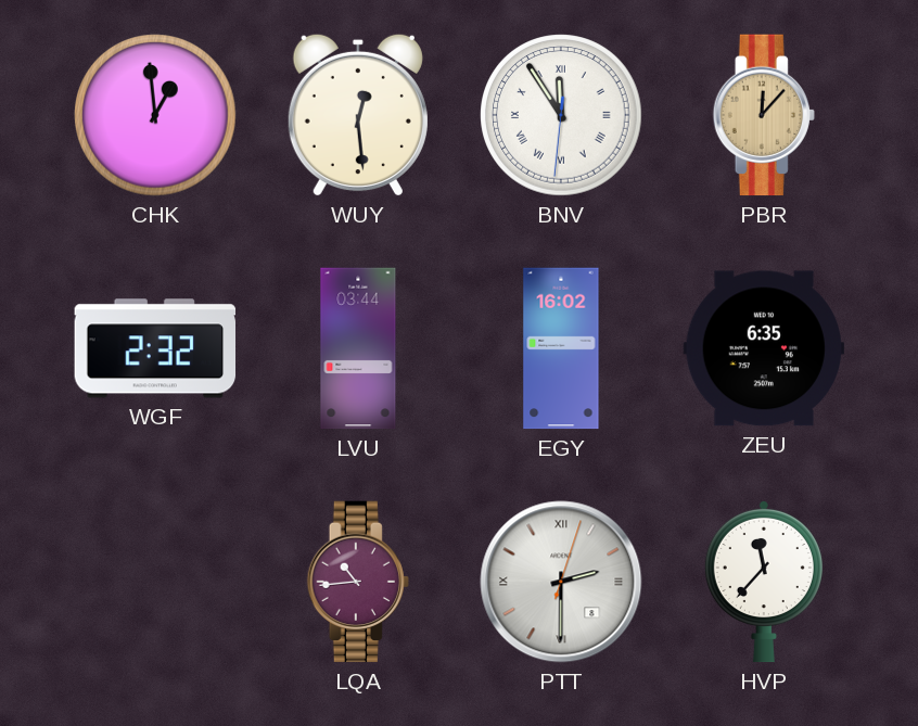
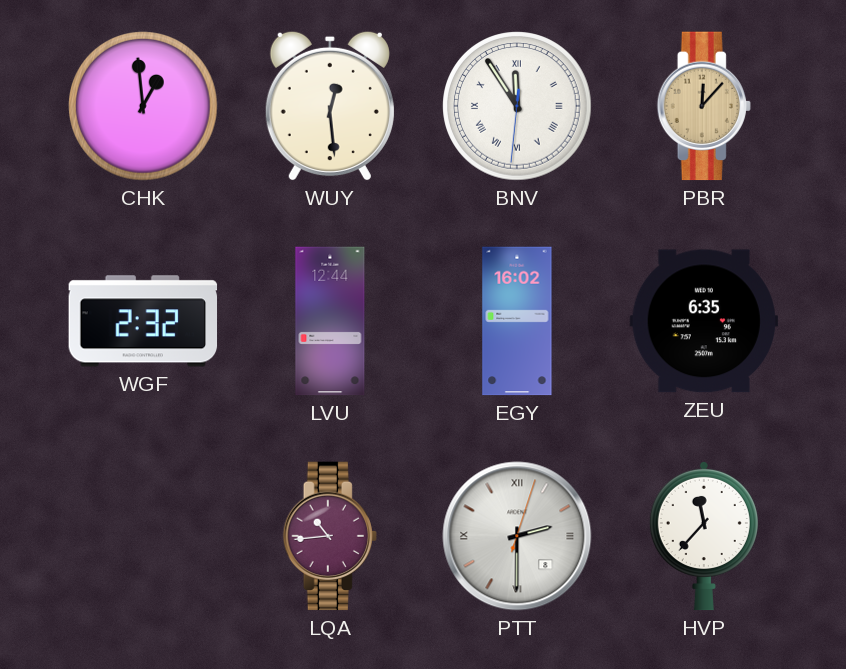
LVU: 03:44 -> 12:44 (330, 321)
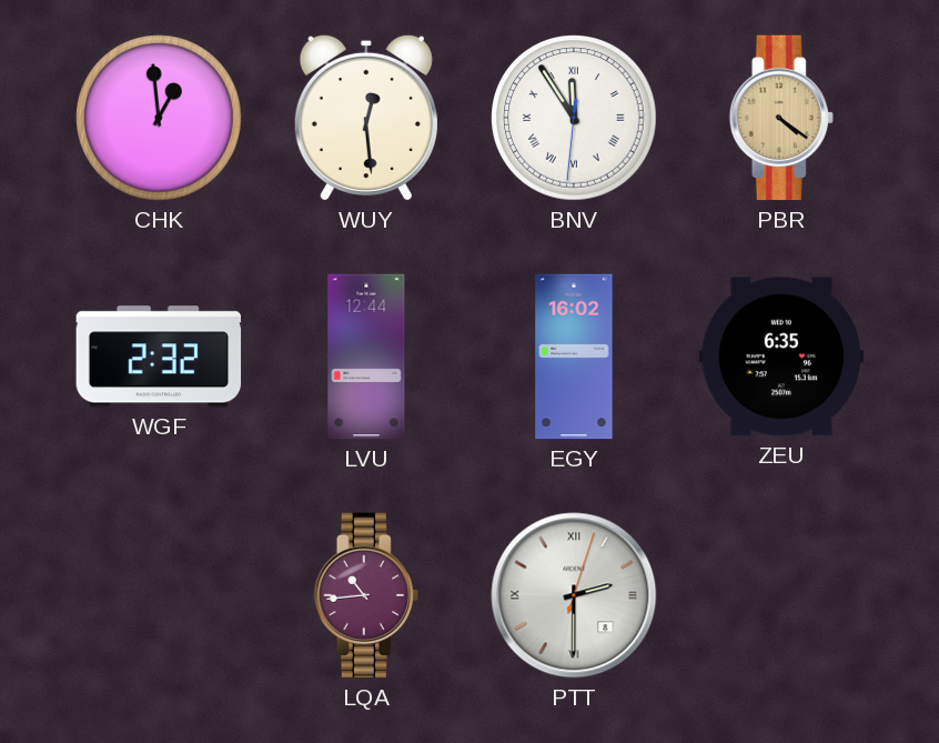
PBR: 12:07 -> 4:21 (781, 118)
HVP: 11:37 -> none (704, 536)
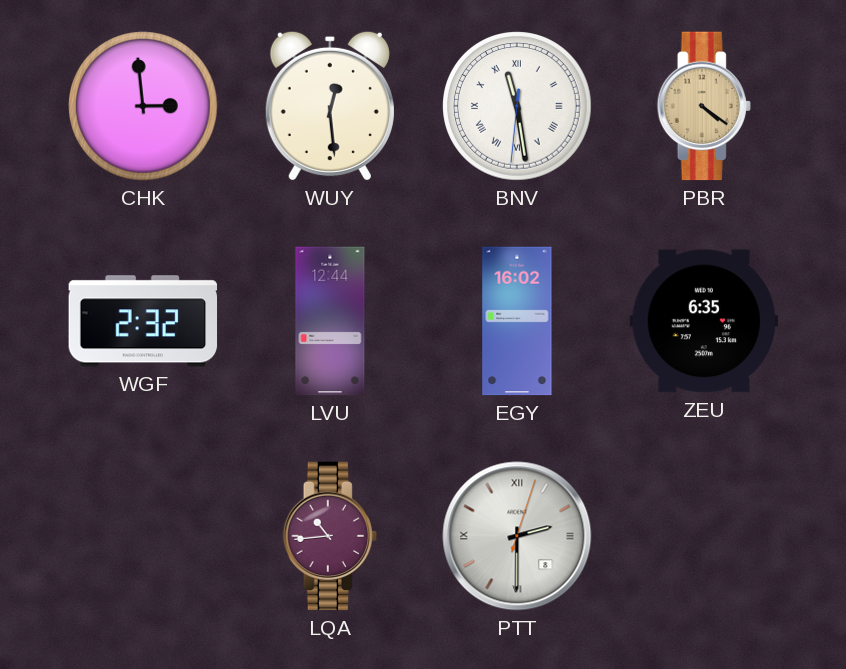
CHK: 12:59 -> 2:59 (143, 106)
BNV: 11:54 -> 11:28 (517, 106)
